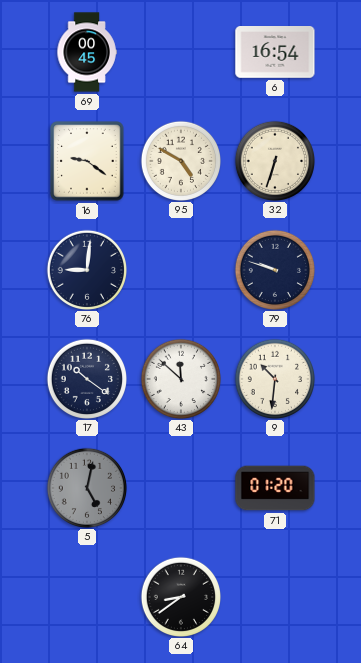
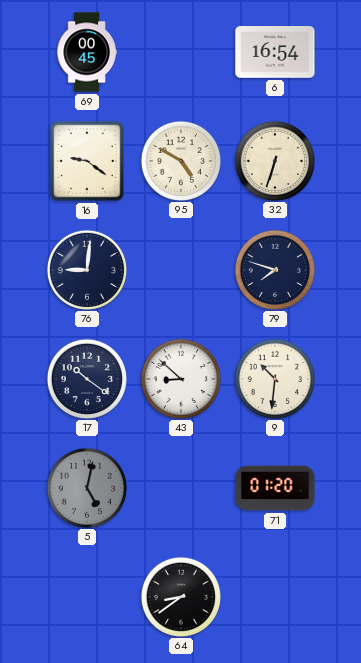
79: 9:48 -> 7:48 (274, 269)
43: 11:52 -> 8:52 (180, 378)
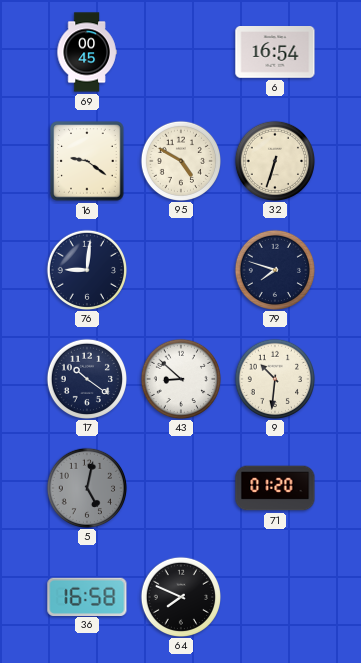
36: none -> 16:58 (87, 596)
64: 8:39 -> 7:49 (180, 596)
